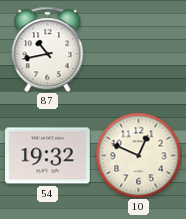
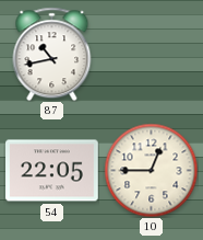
54: 19:32 -> 22:05 (52, 171)
10: 12:49 -> 12:45 (151, 170)
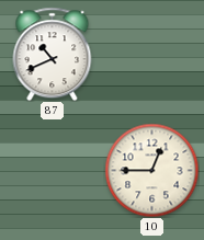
87: 10:43 -> 10:41 (53, 54)
54: 22:05 -> none (52, 171)
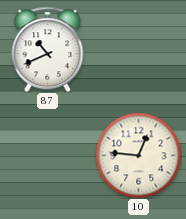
10: 12:45 -> 12:46 (138, 155)
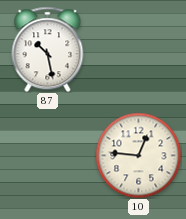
87: 10:41 -> 10:28 (48, 49)
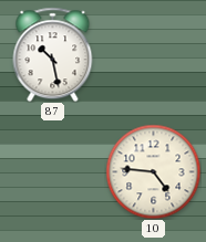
10: 12:46 -> 4:46 (153, 171)
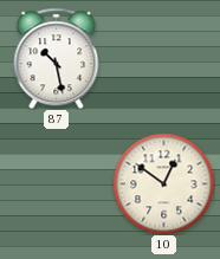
10: 4:46 -> 12:51 (163, 183)
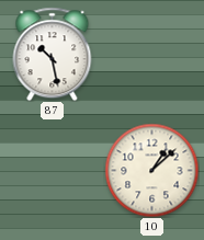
10: 12:51 -> 1:08 (151, 170)
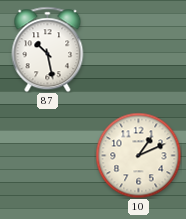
10: 1:08 -> 1:11 (138, 155)
